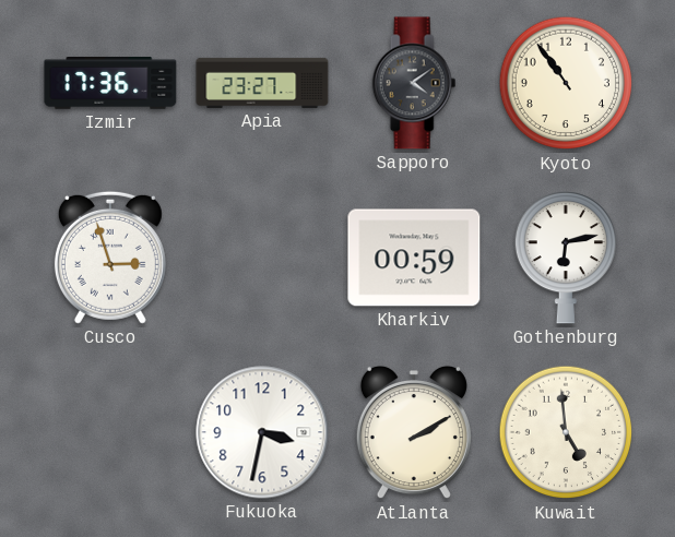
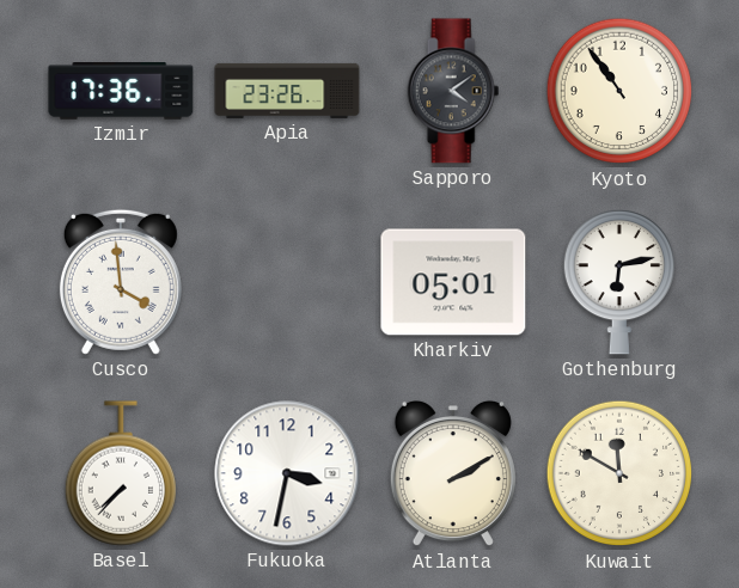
Apia: 23:27 -> 23:26 (287, 91)
Cusco: 2:57 -> 3:59 (121, 282)
Kharkiv: 00:59 -> 05:01 (453, 282)
Basel: none -> 7:37 (120, 473)
Kuwait: 4:59 -> 11:50 (619, 473)
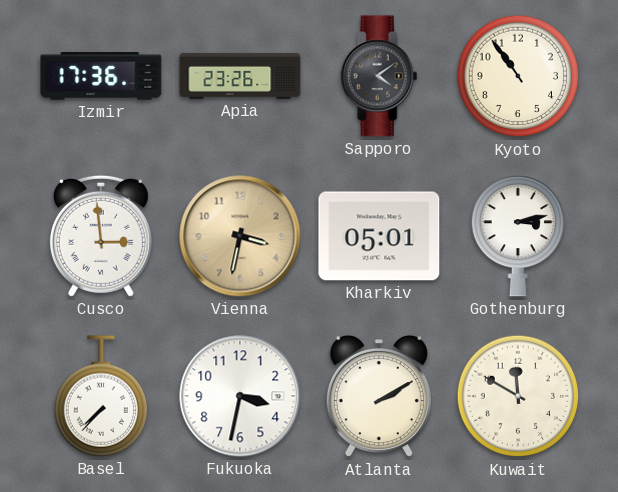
Cusco: 3:59 -> 2:59 (101, 236)
Vienna: none -> 3:32 (240, 236)
Gothenburg: 6:13 -> 3:13 (517, 236)
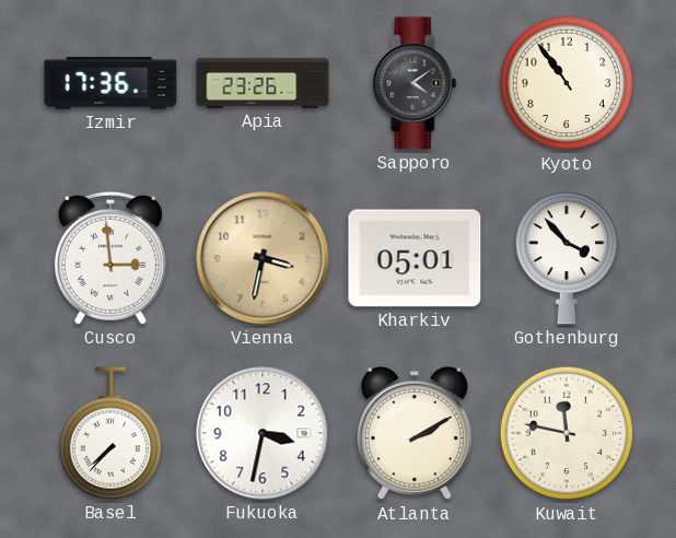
Gothenburg: 3:13 -> 3:53 (566, 258)
Kuwait: 11:50 -> 11:47 (567, 433)
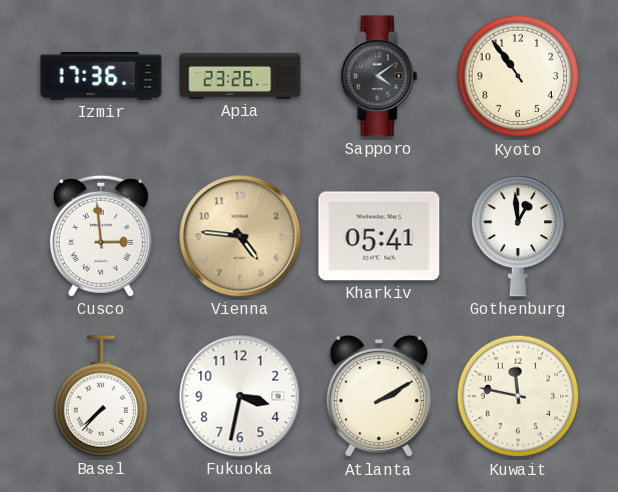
Vienna: 3:32 -> 4:46 (240, 236)
Kharkiv: 05:01 -> 05:41 (379, 236)
Gothenburg: 3:53 -> 12:59 (517, 236)
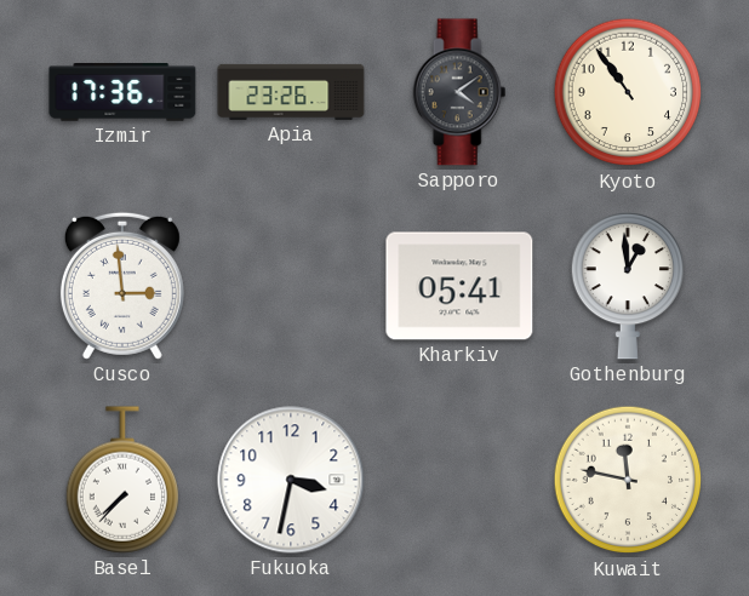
Vienna: 4:46 -> none (240, 236)
Atlanta: 2:10 -> none (379, 396)
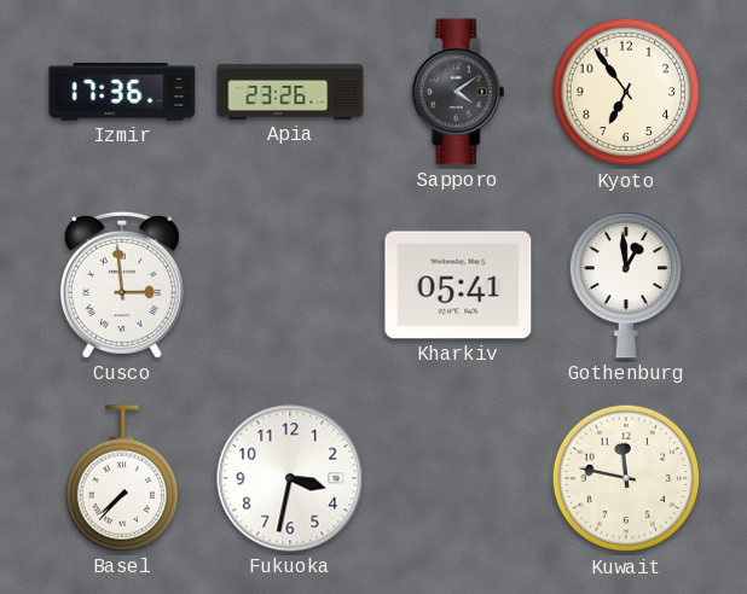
Kyoto: 10:54 -> 6:54 (626, 92)
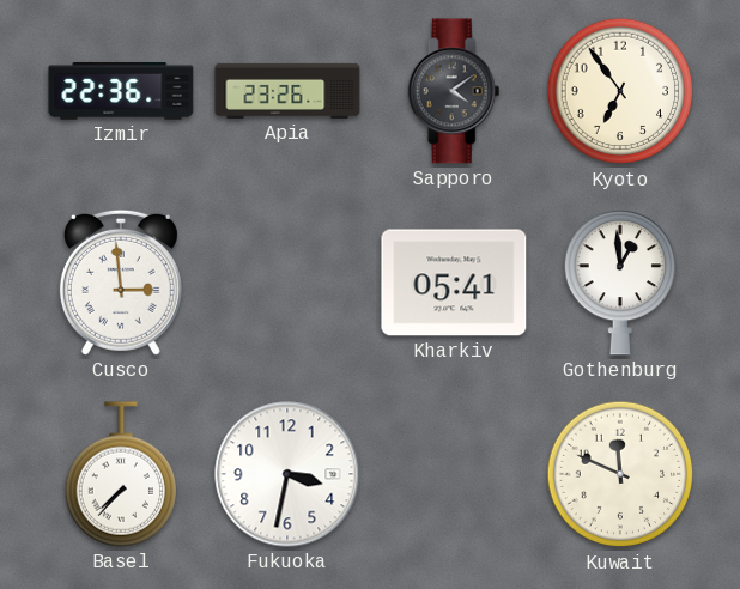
Izmir: 17:36 -> 22:36 (121, 92)
Kuwait: 11:47 -> 11:49 (620, 474)
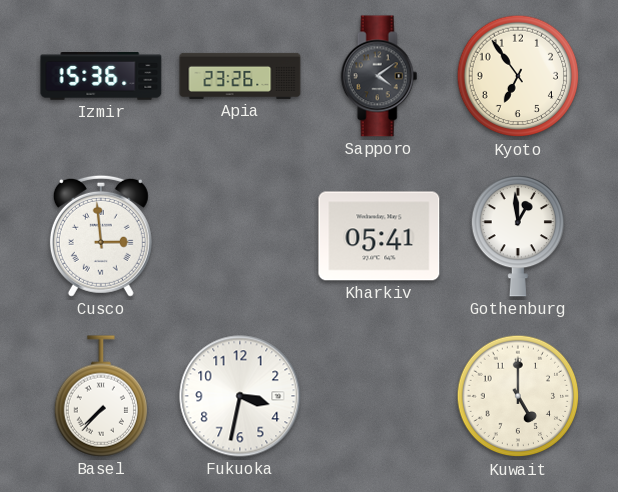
Izmir: 22:36 -> 15:36 (101, 77)
Kuwait: 11:49 -> 5:00 (518, 396)
